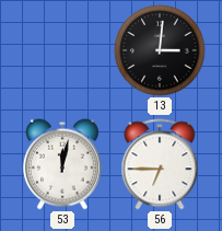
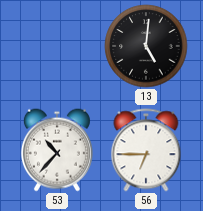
13: 3:01 -> 5:01 (146, 46)
53: 12:02 -> 10:37 (57, 150)
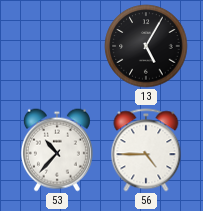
13: 5:01 -> 5:05 (146, 46)
56: 6:45 -> 4:45 (146, 150)
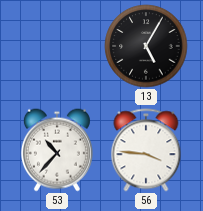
56: 4:45 -> 3:46 (146, 150)
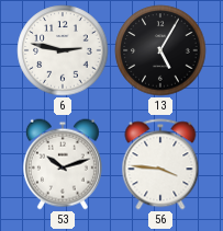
6: none -> 2:47 (63, 50)
53: 10:37 -> 10:12 (63, 164)
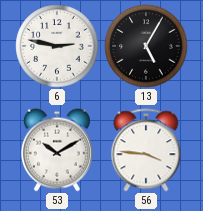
53: 10:12 -> 10:10 (57, 150)
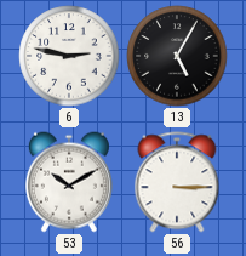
56: 3:46 -> 3:15 (177, 182)
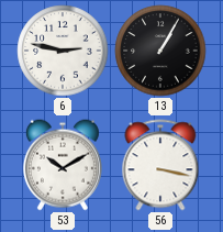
13: 5:05 -> 1:05 (160, 51)
56: 3:15 -> 3:17 (160, 165)
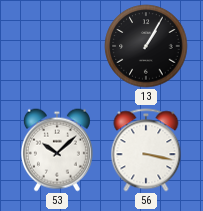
6: 2:47 -> none (63, 51)
53: 10:10 -> 10:08 (57, 150)
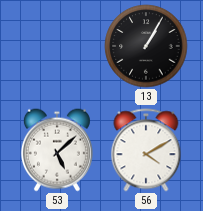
53: 10:08 -> 5:08 (57, 150)
56: 3:17 -> 4:10 (146, 150)
